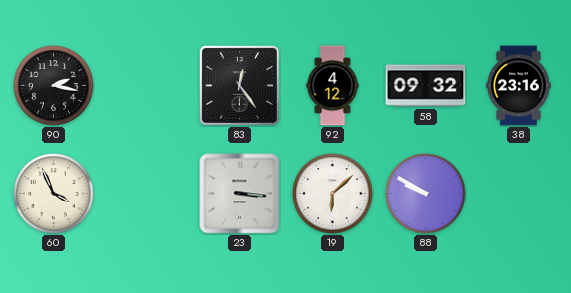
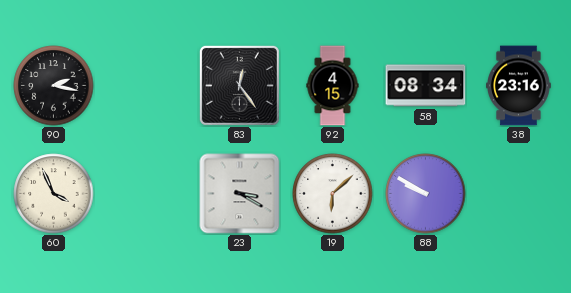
92: 4:12 -> 4:15 (333, 86)
58: 09:32 -> 08:34 (426, 86)
23: 3:16 -> 3:20 (240, 194)
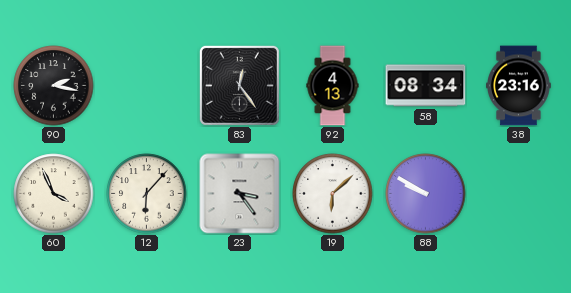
92: 4:15 -> 4:13 (333, 86)
12: none -> 6:07 (147, 194)
23: 3:20 -> 3:24 (240, 194)
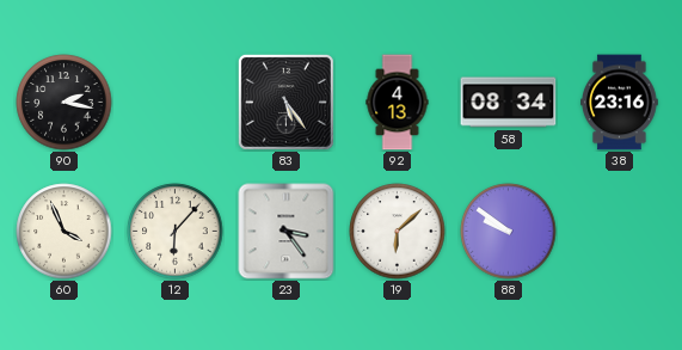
83: 12:24 -> 5:24 (285, 102)
88: 9:50 -> 9:51 (509, 232)
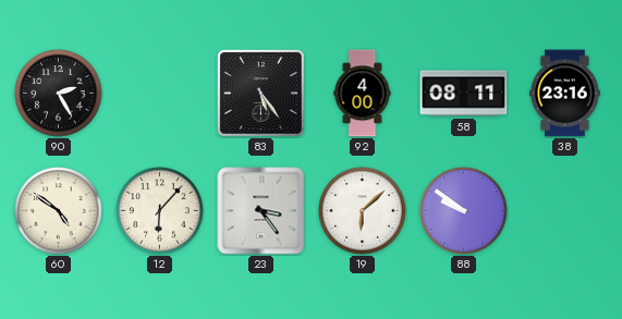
90: 2:17 -> 2:25 (59, 94)
92: 4:13 -> 4:00 (363, 94)
58: 08:34 -> 08:11 (464, 94)
60: 3:56 -> 4:51 (59, 211)
